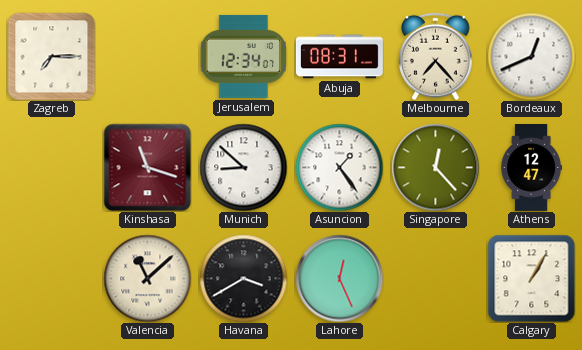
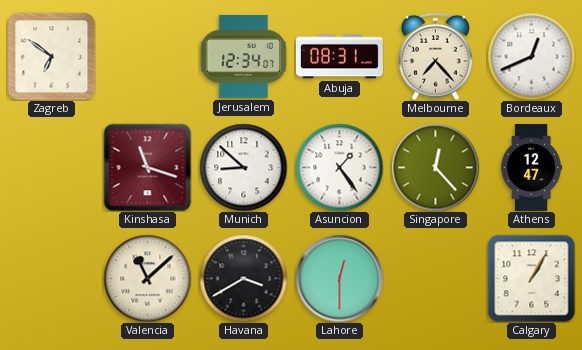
Zagreb: 7:15 -> 6:51 (51, 56)
Lahore: 12:26 -> 12:30 (339, 278)
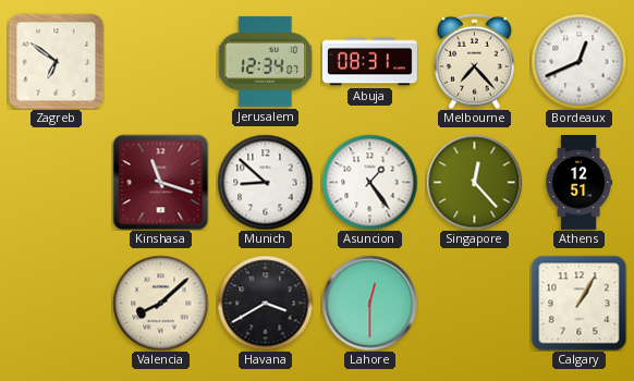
Athens: 12:47 -> 12:51 (580, 183)
Valencia: 11:08 -> 8:08 (160, 303)
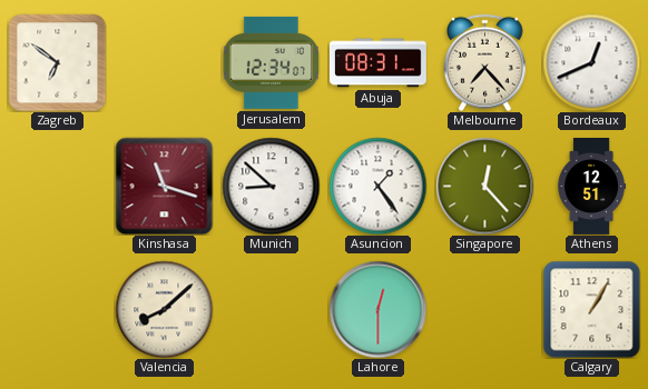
Havana: 3:40 -> none (265, 303)
